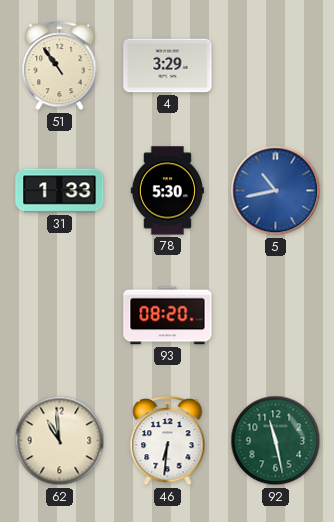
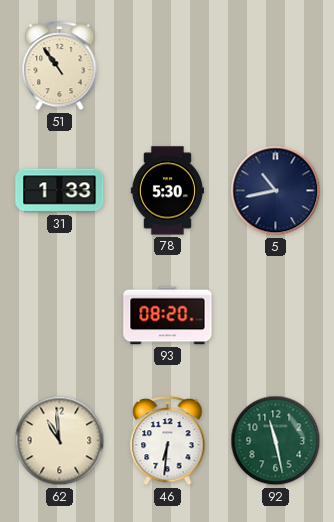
4: 3:29 -> none (168, 66)
5 dial: blue -> navy (276, 191)
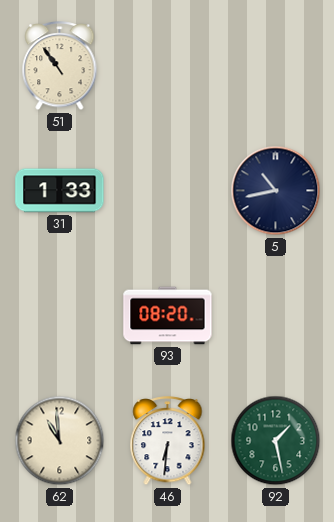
78: 5:30 -> none (167, 191)
92: 11:28 -> 1:28 (276, 441)
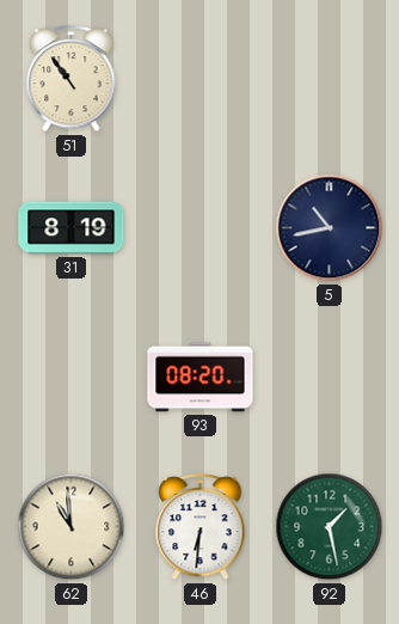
31: 1:33 -> 8:19 (72, 228)
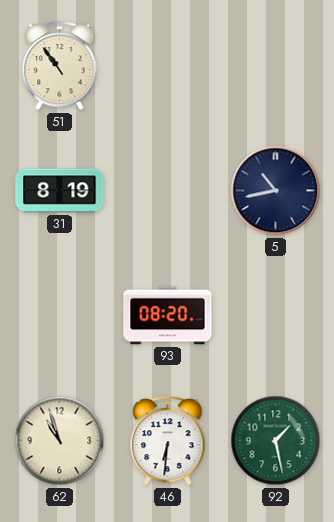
62: 10:59 -> 10:57 (60, 441)
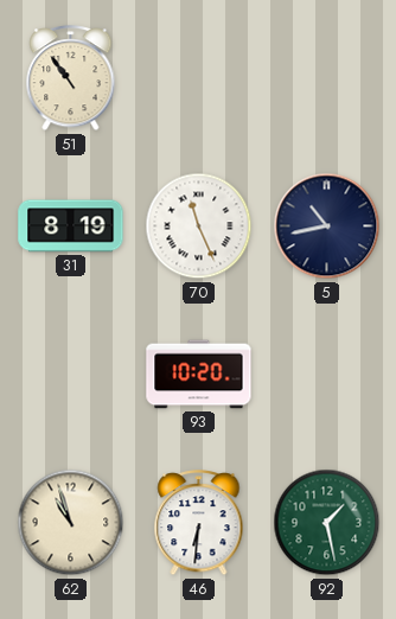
70: none -> 11:26 (199, 226)
93: 08:20 -> 10:20 (199, 375)
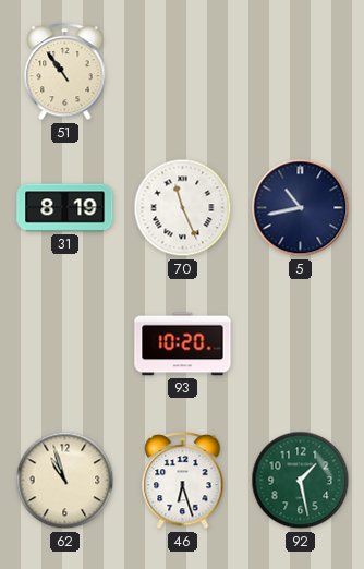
46: 6:31 -> 6:27 (183, 482)
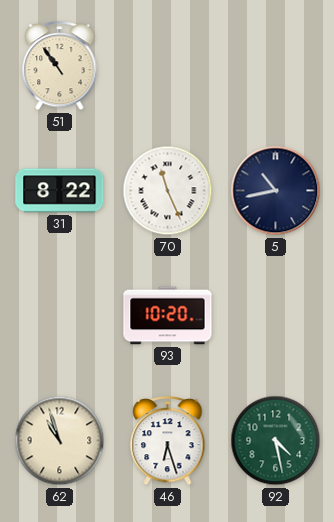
31: 8:19 -> 8:22 (60, 191)
92: 1:28 -> 4:28 (276, 441)
